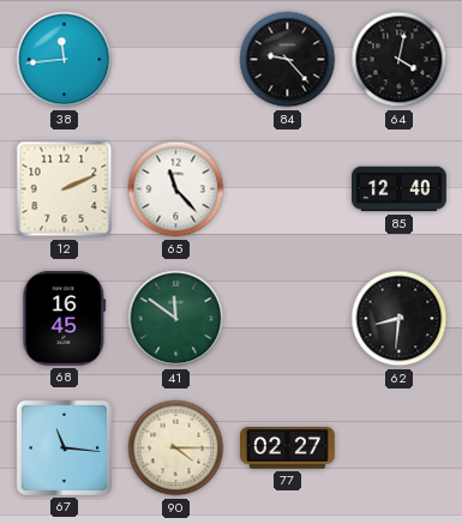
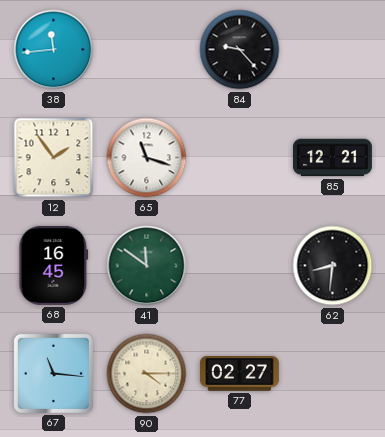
64: 4:02 -> none (400, 60)
12: 2:11 -> 1:54 (54, 158)
65: 11:23 -> 11:18 (147, 158)
85: 12:40 -> 12:21 (333, 158)
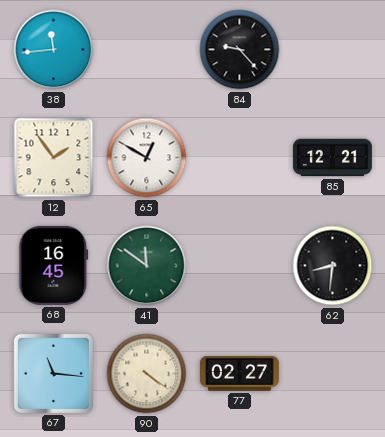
65: 11:18 -> 12:50 (147, 158)
90: 4:15 -> 4:21 (147, 374)
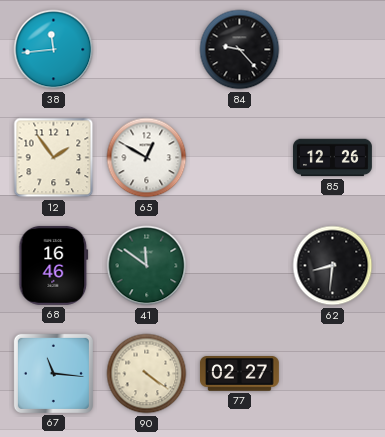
85: 12:21 -> 12:26 (333, 158)
68: 16:45 -> 16:46 (54, 265)
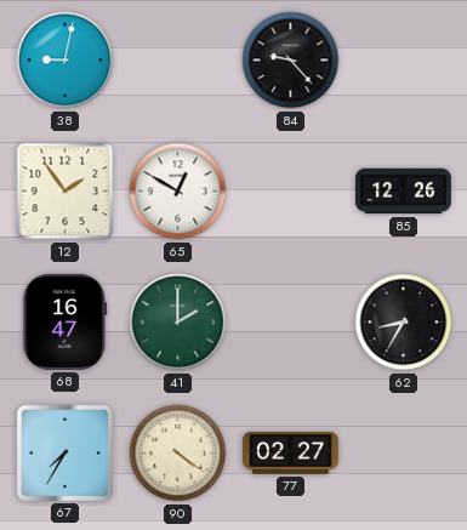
38: 11:44 -> 9:02 (66, 61)
68: 16:46 -> 16:47 (66, 321)
41: 11:51 -> 2:00 (178, 323)
62: 8:31 -> 8:35 (404, 323)
67: 11:16 -> 7:35 (64, 452)
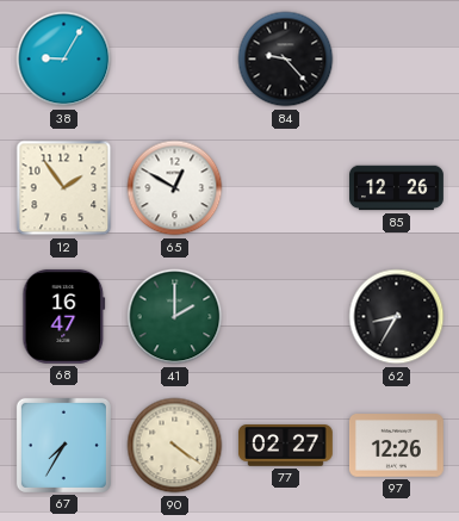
38: 9:02 -> 9:05 (64, 60)
97: none -> 12:26 (396, 446)
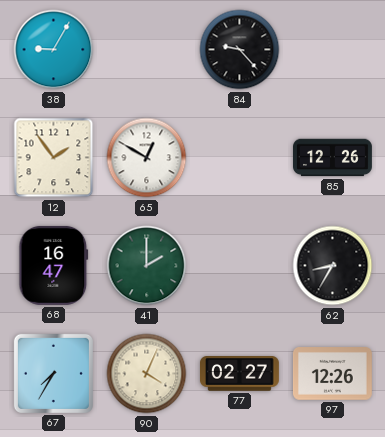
90: 4:21 -> 4:04 (147, 374)
